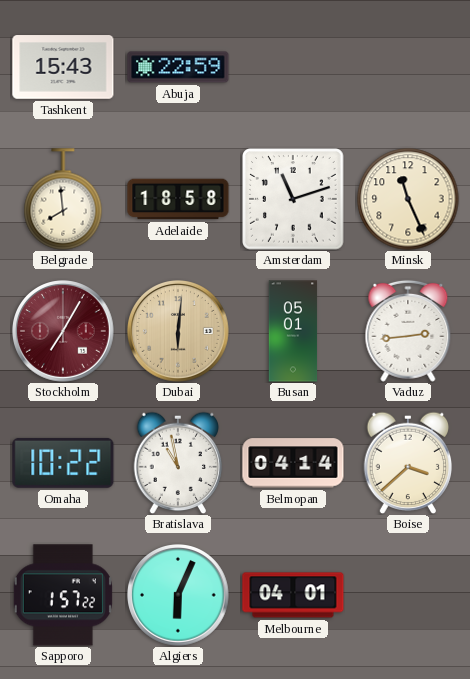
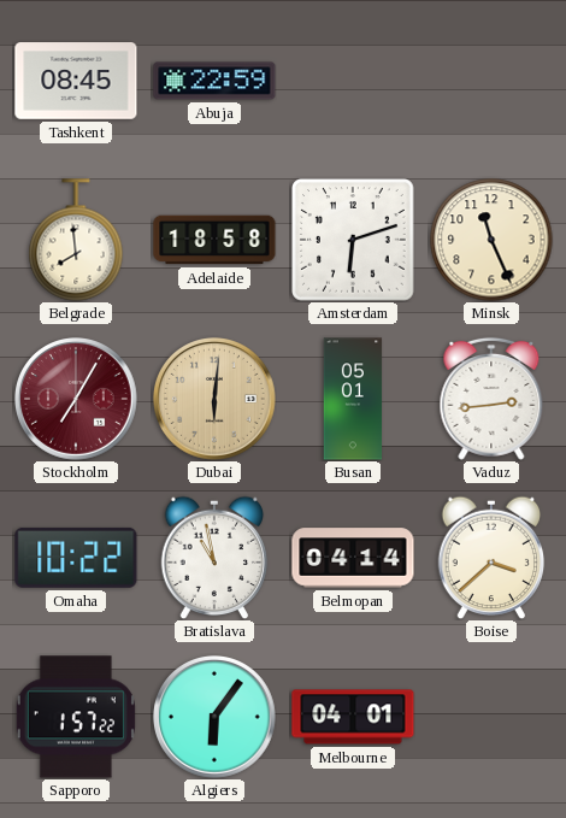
Tashkent: 15:43 -> 08:45 (76, 81)
Amsterdam: 11:12 -> 6:12 (353, 240)
Algiers: 6:04 -> 6:06 (216, 718)
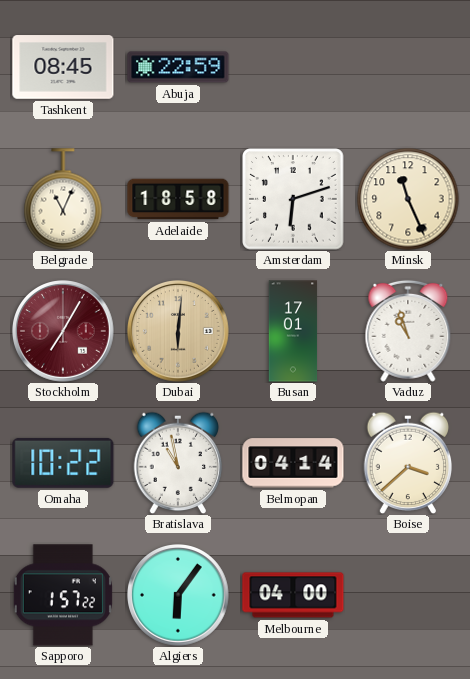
Belgrade: 7:59 -> 11:04 (63, 199)
Busan: 05:01 -> 17:01 (293, 331)
Vaduz: 2:44 -> 10:57 (408, 331)
Melbourne: 04:01 -> 04:00 (293, 595)
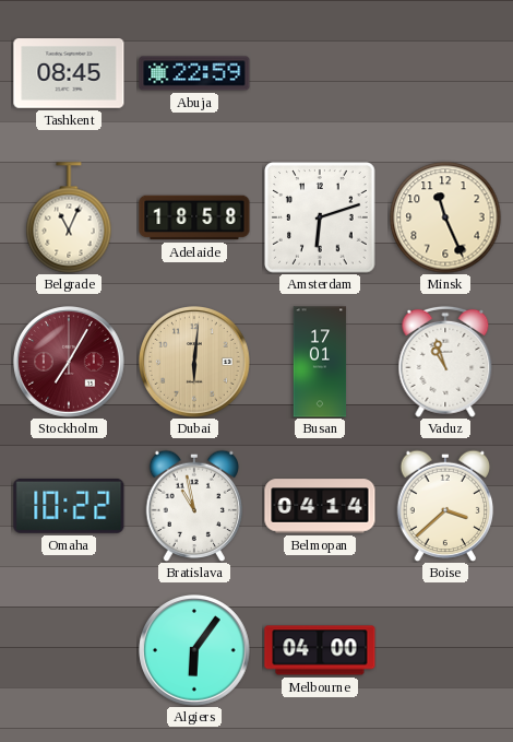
Sapporo: 1:57 -> none (63, 595)
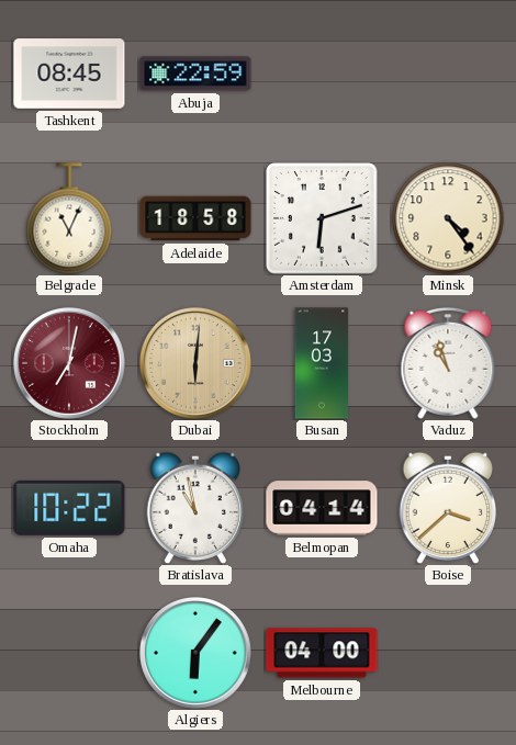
Minsk: 11:26 -> 4:24 (448, 218)
Stockholm: 7:05 -> 7:02 (70, 364)
Busan: 17:01 -> 17:03 (322, 363)
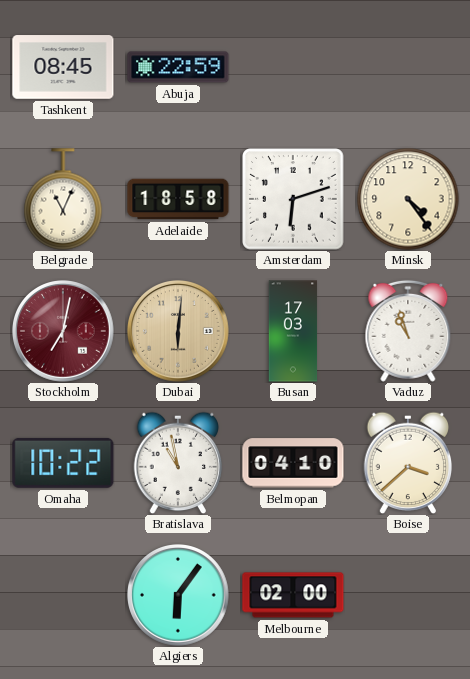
Belmopan: 04:14 -> 04:10 (293, 463)
Melbourne: 04:00 -> 02:00 (293, 595)
